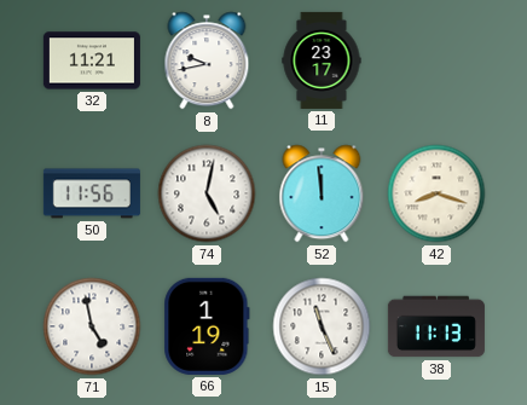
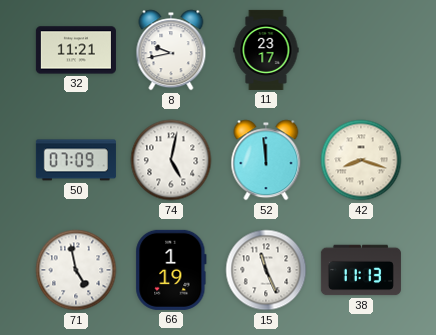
50: 11:56 -> 07:09 (76, 160)
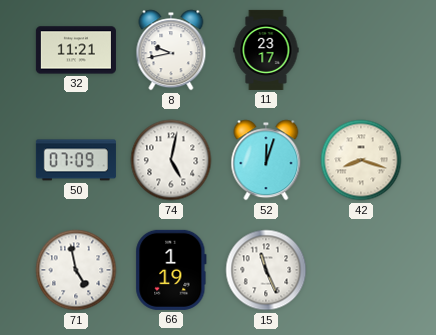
52: 11:59 -> 12:03 (266, 160)
38: 11:13 -> none (361, 270)
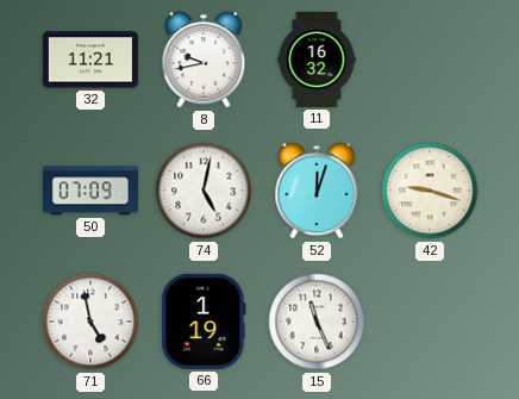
11: 23:17 -> 16:32 (317, 60)
42: 8:18 -> 9:18 (430, 191)
